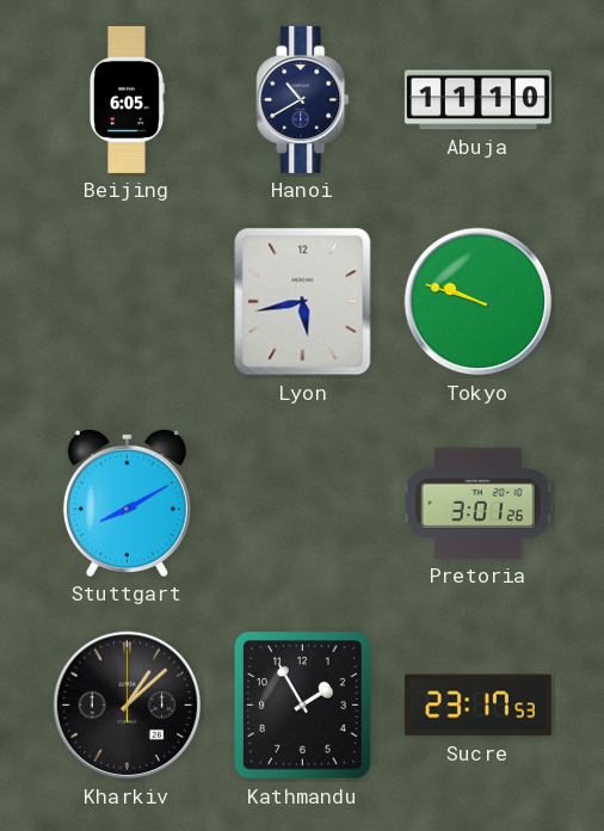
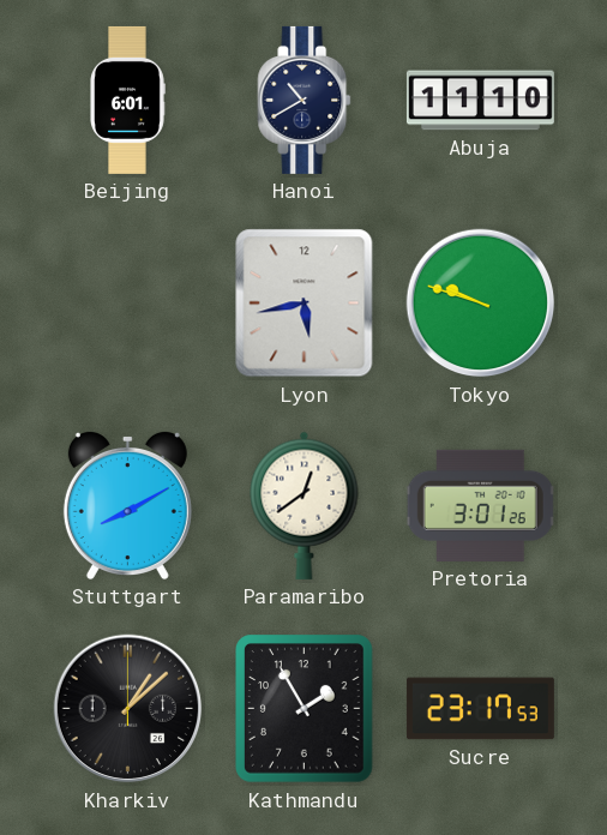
Beijing: 6:05 -> 6:01 (127, 100)
Paramaribo: none -> 12:39 (305, 505)
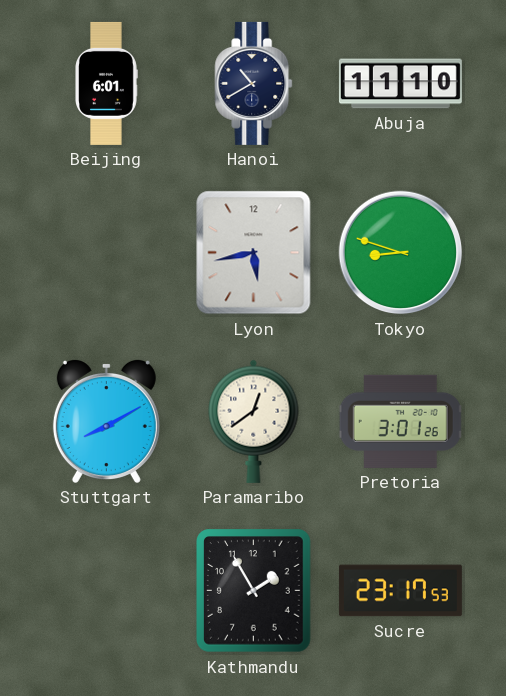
Tokyo: 9:48 -> 8:48 (401, 253)
Kharkiv: 1:08 -> none (128, 709)
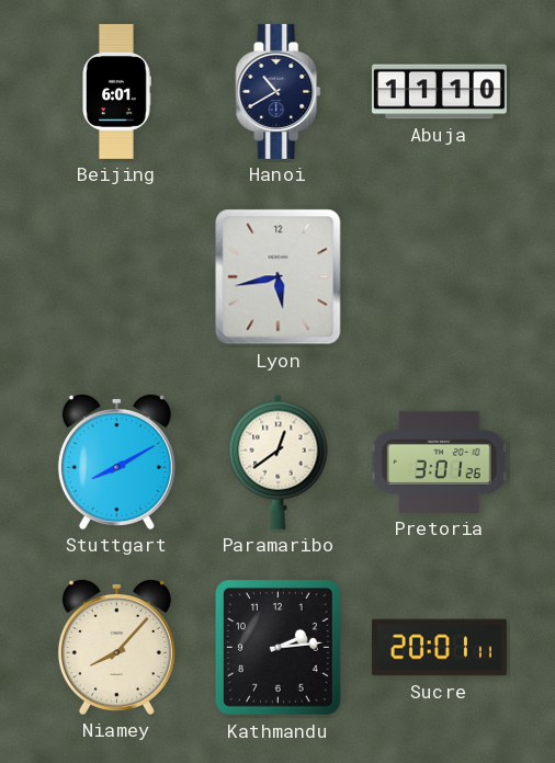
Tokyo: 8:48 -> none (401, 253)
Niamey: none -> 8:07 (116, 647)
Kathmandu: 1:55 -> 2:14 (279, 648)
Sucre: 23:17 -> 20:01 (439, 648)
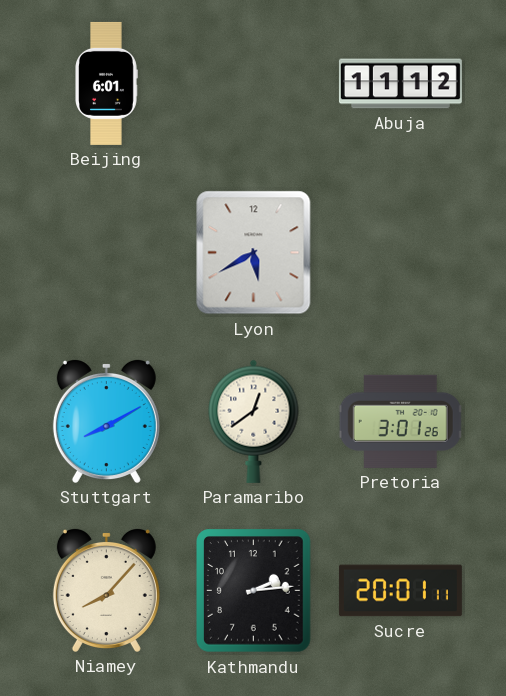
Hanoi: 10:40 -> none (279, 91)
Abuja: 11:10 -> 11:12 (400, 84)
Lyon: 5:43 -> 5:40 (254, 253)
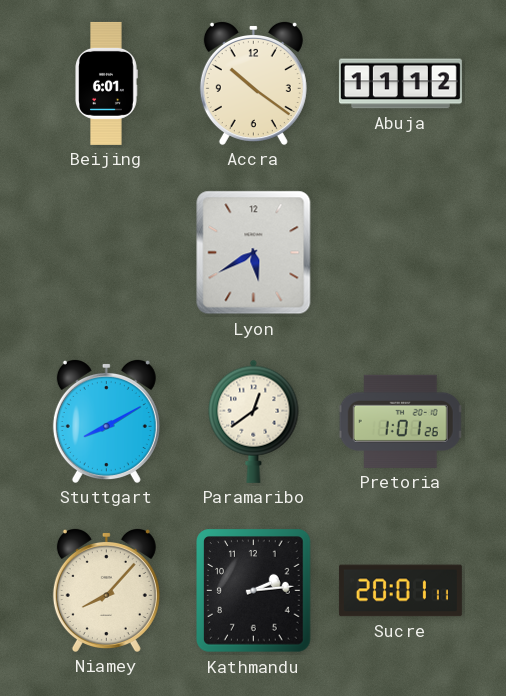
Accra: none -> 10:21 (253, 83)
Pretoria: 3:01 -> 1:01 (401, 421)
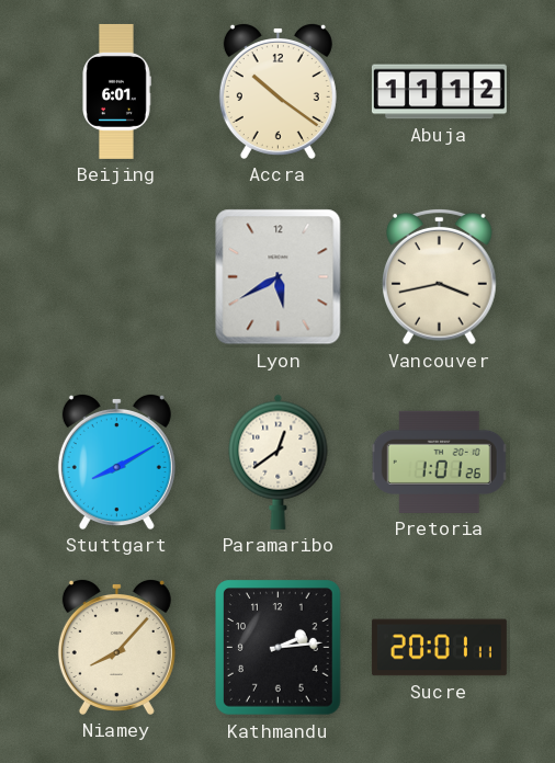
Vancouver: none -> 3:43 (440, 276)
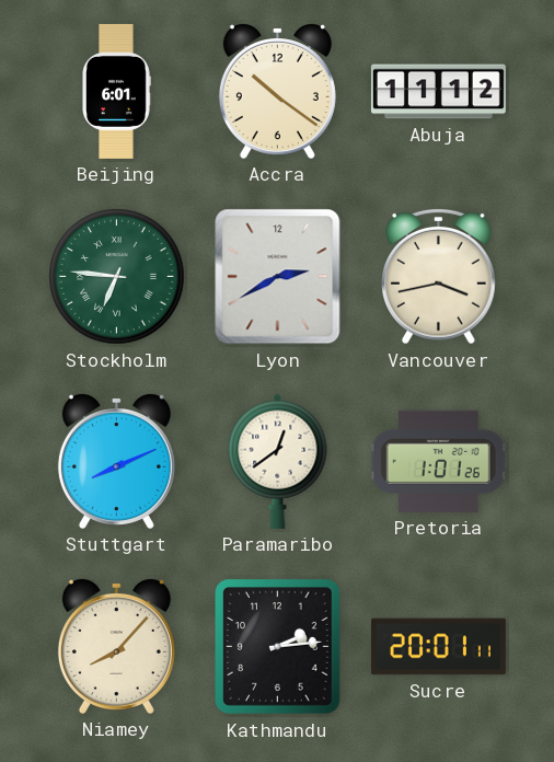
Stockholm: none -> 6:46 (117, 277)
Lyon: 5:40 -> 2:40 (278, 277)
Stuttgart: 8:10 -> 8:11 (116, 461)
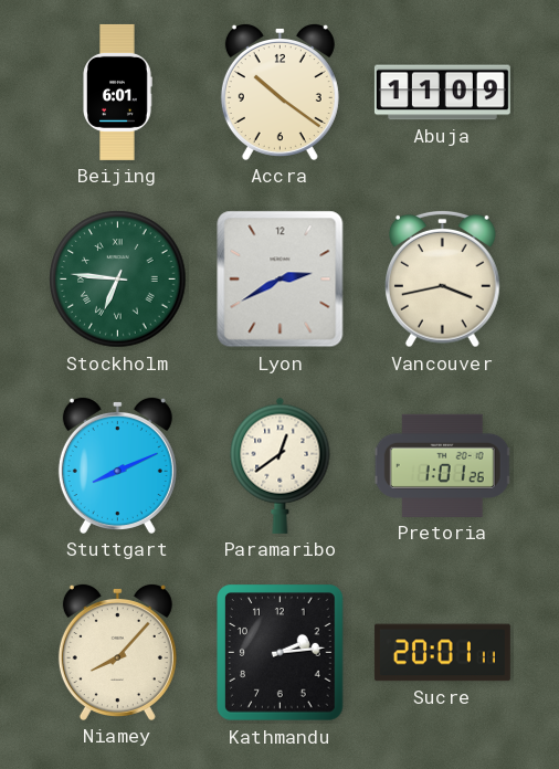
Abuja: 11:12 -> 11:09 (442, 93)
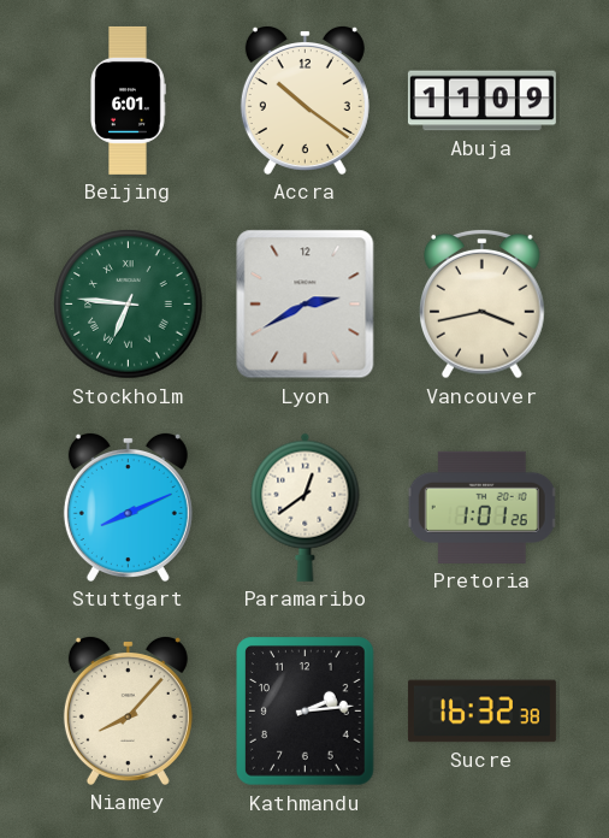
Sucre: 20:01 -> 16:32 (481, 712)
